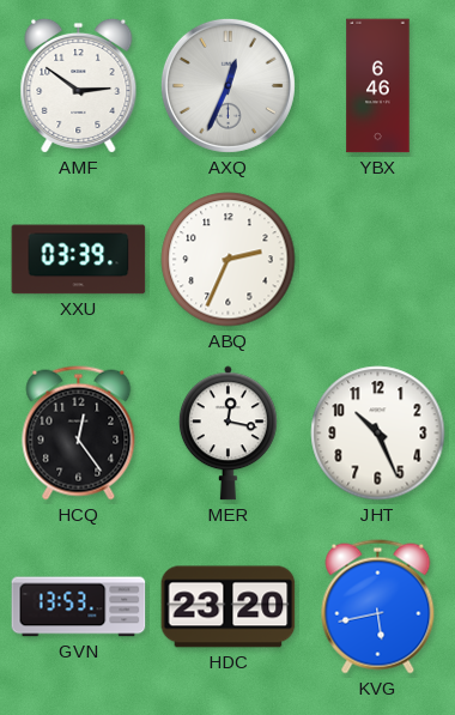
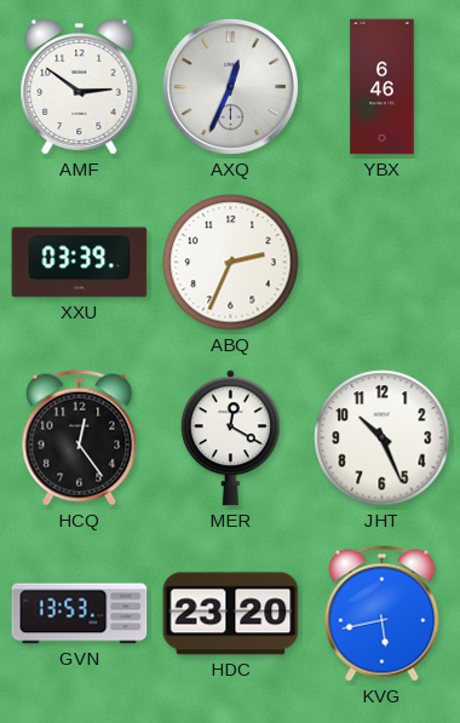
MER: 12:17 -> 12:20 (230, 438)
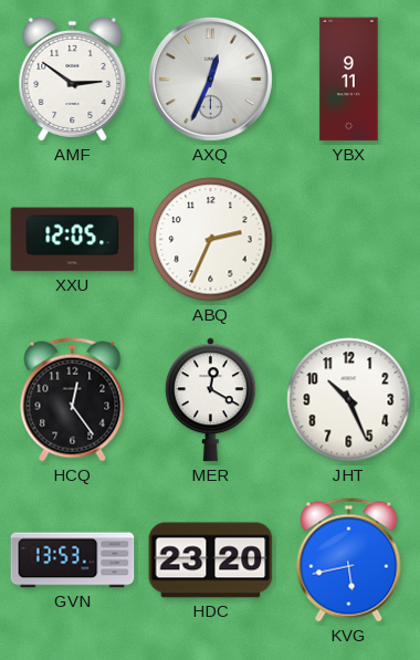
YBX: 6:46 -> 9:11 (349, 80)
XXU: 03:39 -> 12:05 (73, 240)
